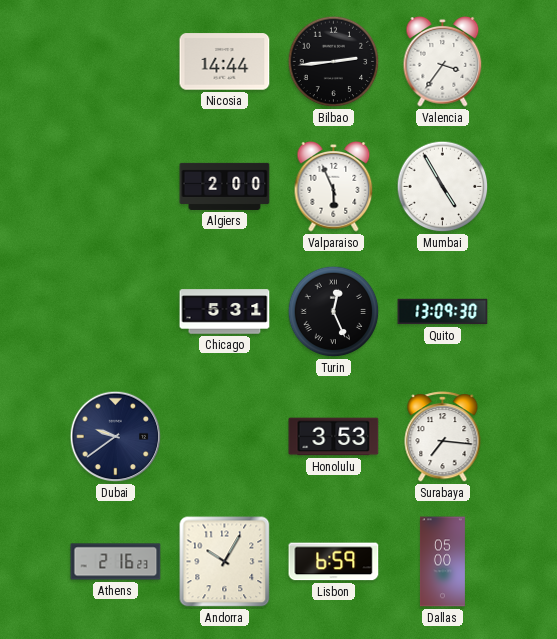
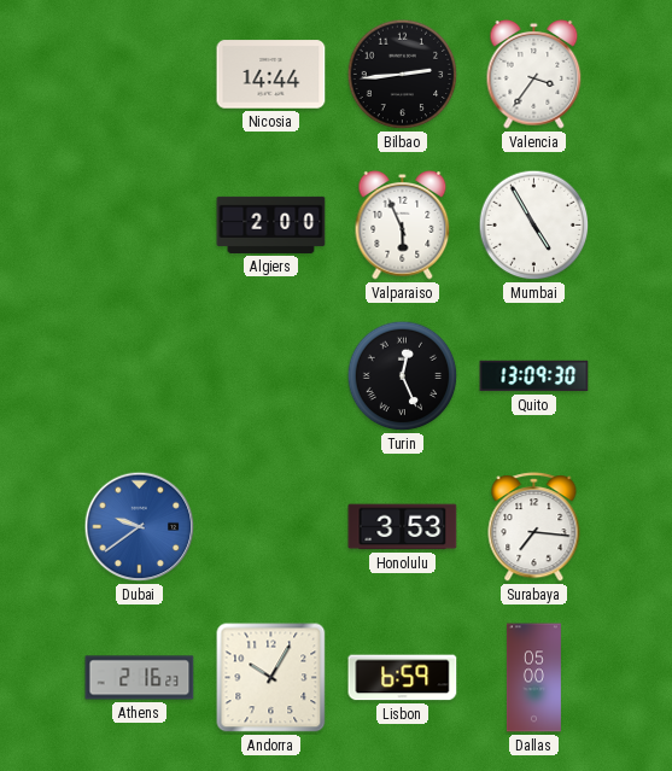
Chicago: 5:31 -> none (225, 312)
Dubai dial: navy -> blue (140, 527)
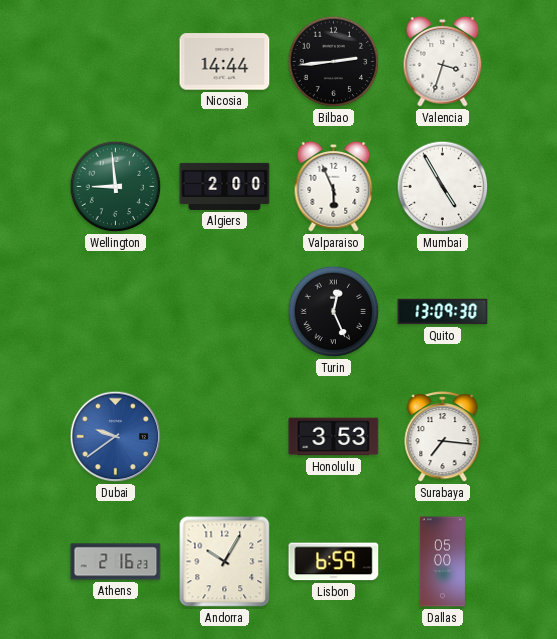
Valencia: 3:36 -> 3:33 (443, 62)
Wellington: none -> 8:59 (116, 187)
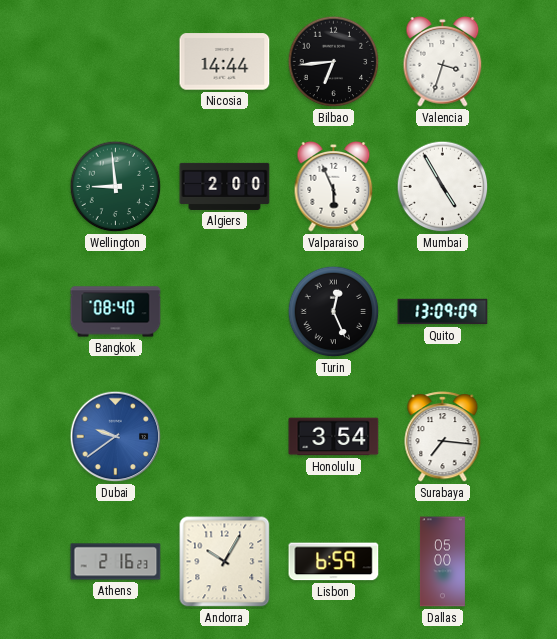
Bilbao: 2:44 -> 6:44 (334, 62)
Bangkok: none -> 08:40 (116, 312)
Quito: 13:09:30 -> 13:09:09 (443, 312)
Honolulu: 3:53 -> 3:54 (334, 437)
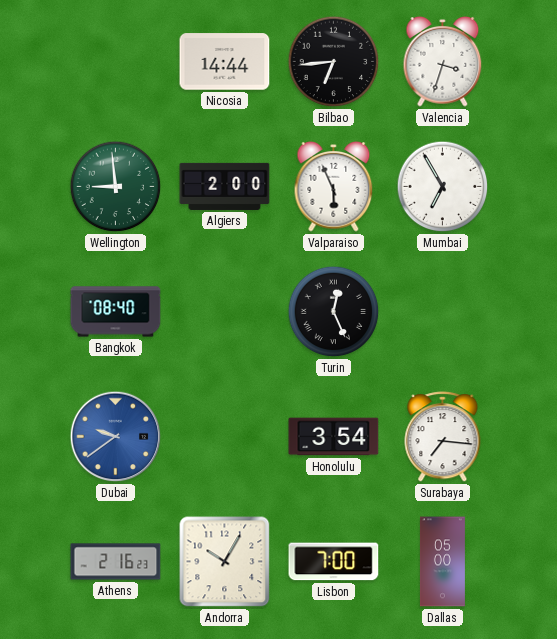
Mumbai: 4:55 -> 6:55 (443, 187)
Quito: 13:09 -> none (443, 312)
Lisbon: 6:59 -> 7:00 (334, 562)
